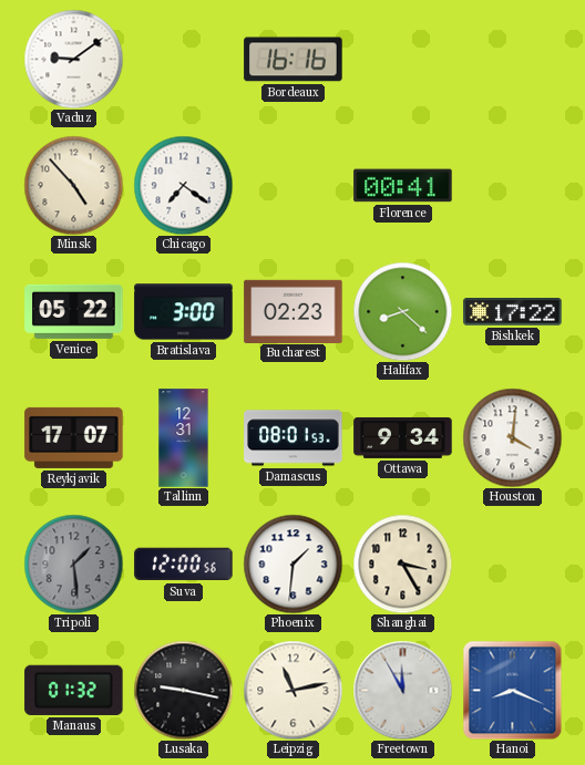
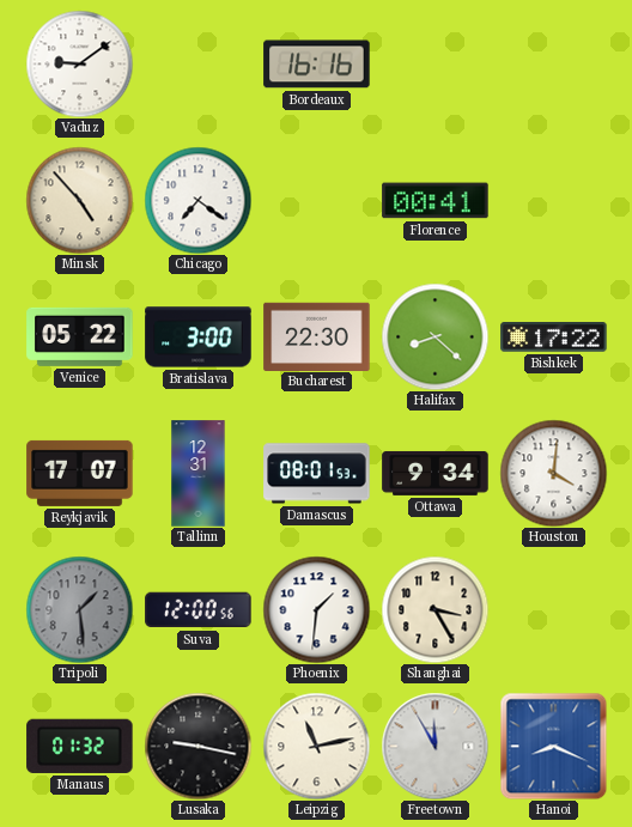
Bucharest: 02:23 -> 22:30 (317, 336)
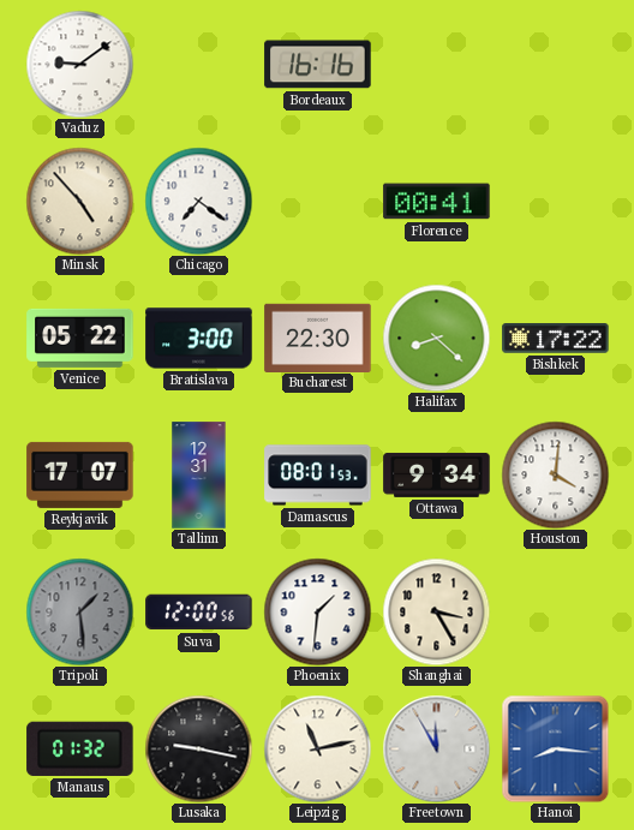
Hanoi: 8:19 -> 8:16 (555, 748)
